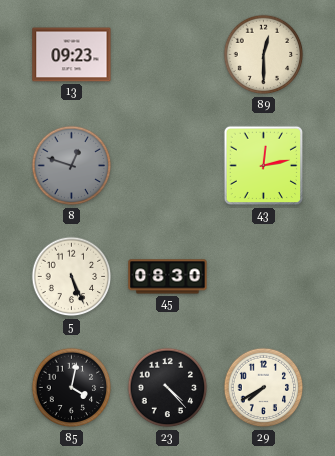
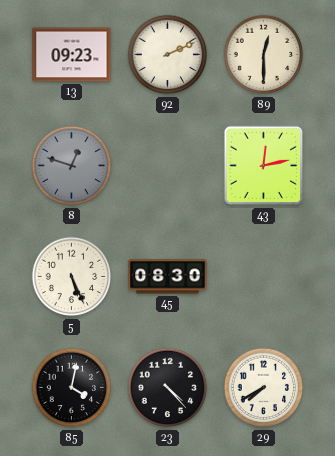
92: none -> 2:11 (168, 55)
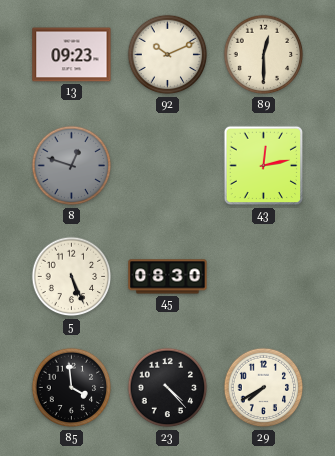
92: 2:11 -> 10:11 (168, 55)
85: 4:02 -> 3:59 (72, 388)
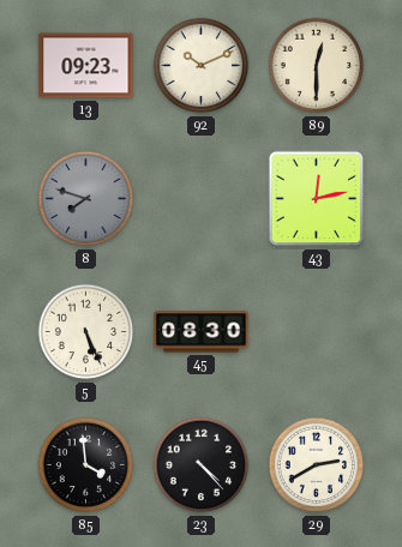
8: 12:48 -> 7:48 (86, 199)
29: 7:40 -> 2:40 (317, 465)
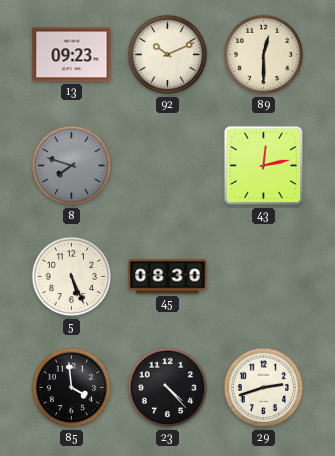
29: 2:40 -> 2:42 (264, 388)
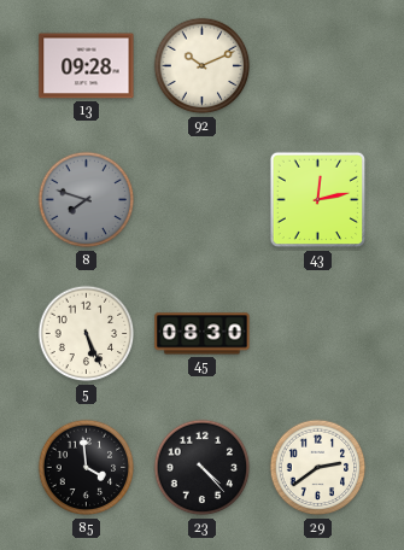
13: 09:23 -> 09:28 (87, 66)
89: 12:30 -> none (264, 55)
29: 2:42 -> 2:39 (318, 468)
